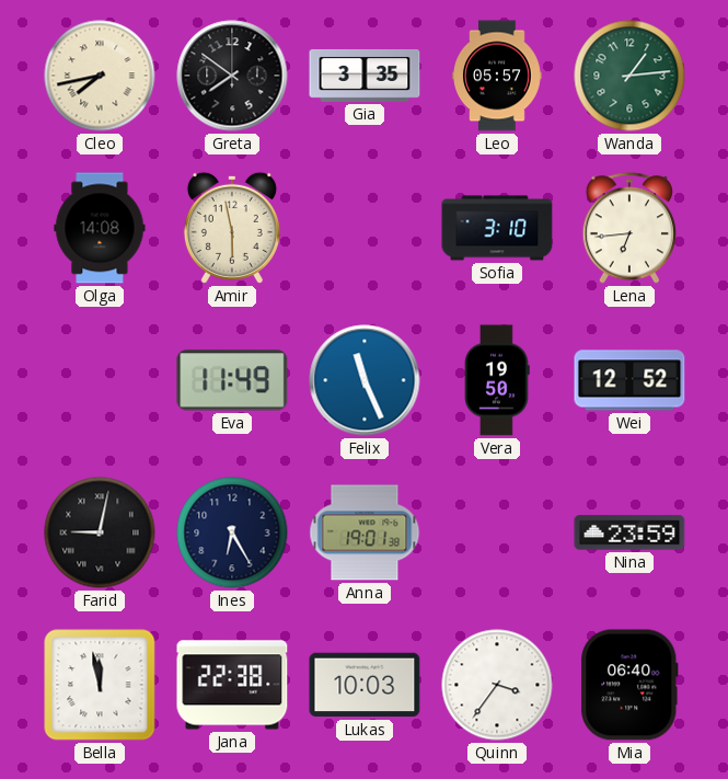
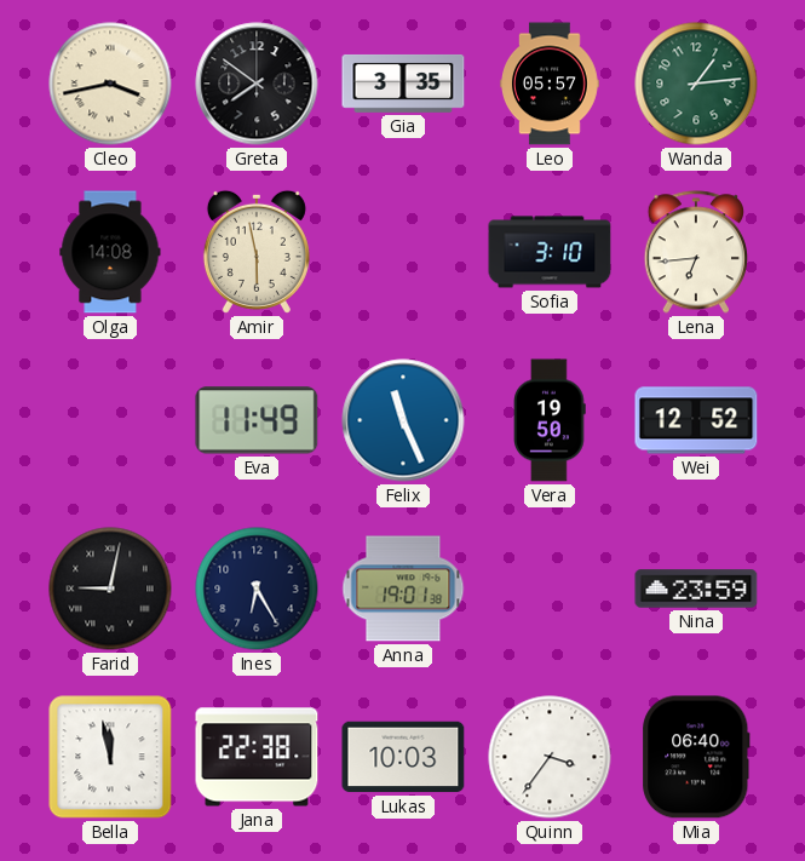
Cleo: 7:43 -> 3:43 (110, 84)
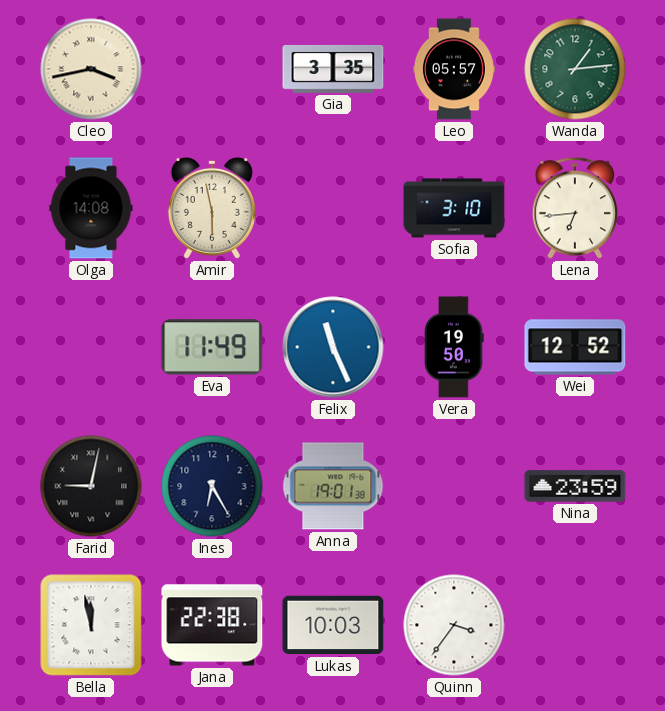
Greta: 7:51 -> none (257, 84)
Mia: 06:40 -> none (696, 757)
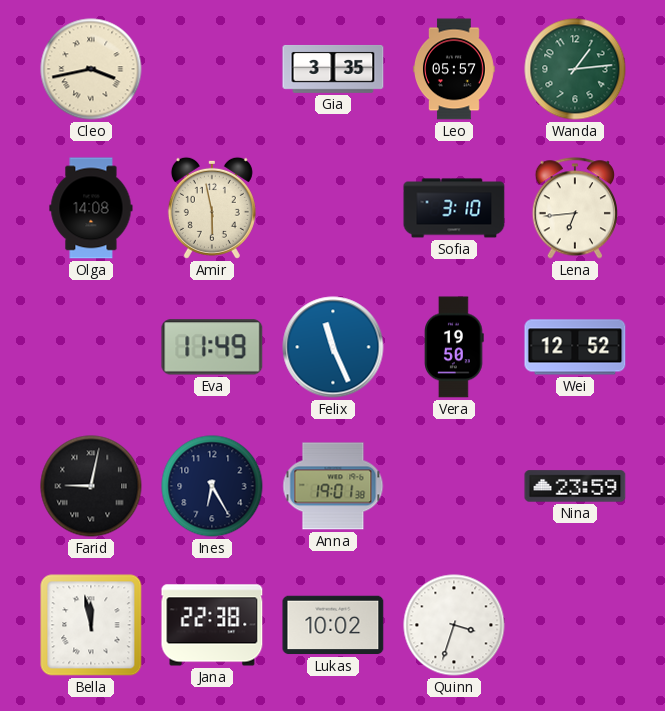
Lukas: 10:03 -> 10:02 (333, 625)
Quinn: 3:36 -> 3:33 (454, 625)
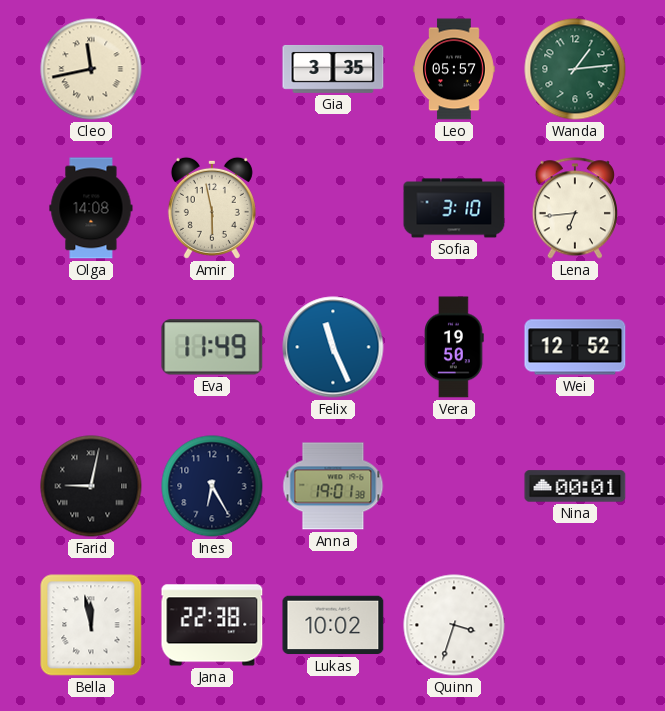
Cleo: 3:43 -> 11:43 (91, 69)
Nina: 23:59 -> 00:01 (575, 486)
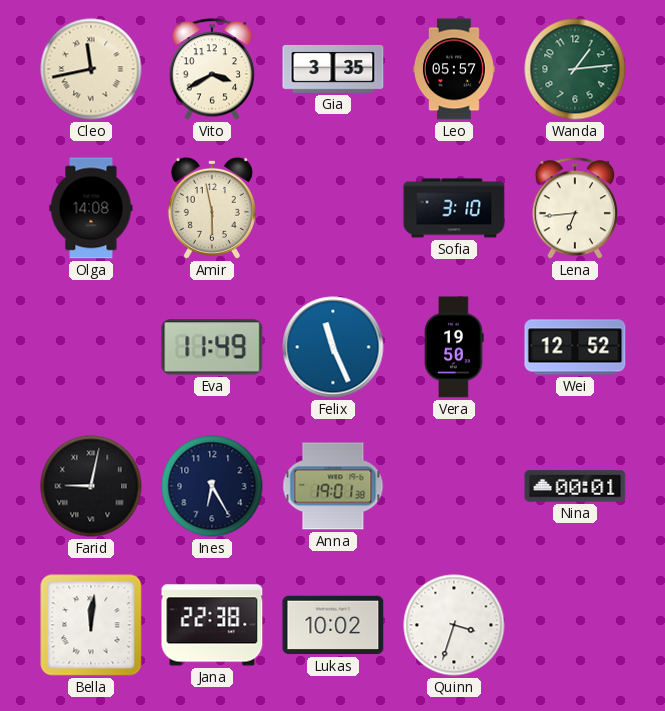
Vito: none -> 3:40 (211, 69)
Bella: 11:58 -> 12:01 (91, 625)
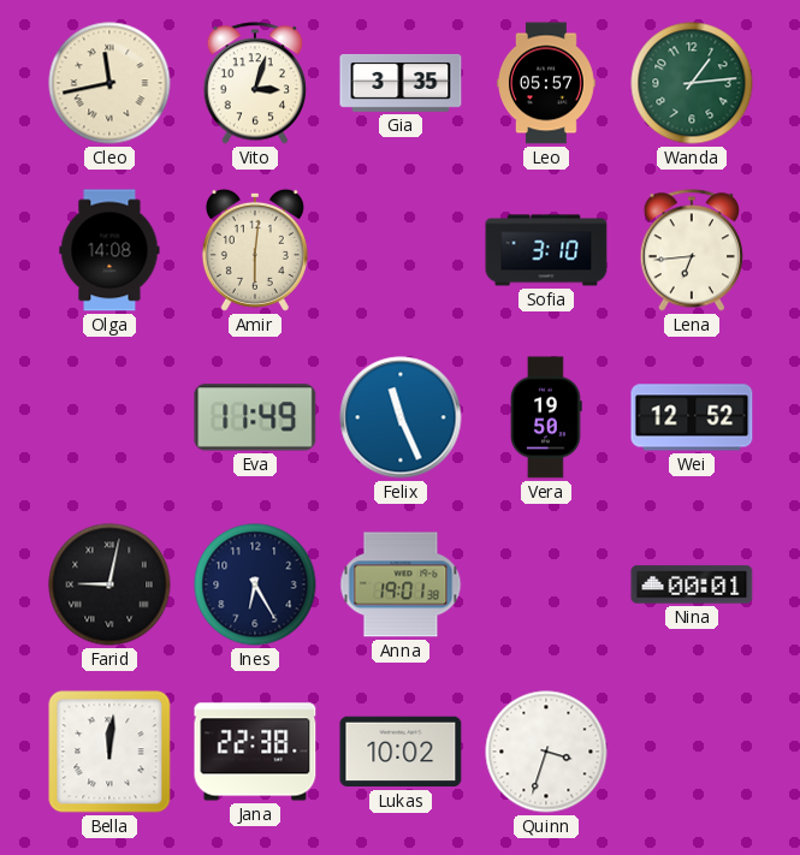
Vito: 3:40 -> 3:03 (254, 83)
Amir: 5:58 -> 6:01 (255, 250)
